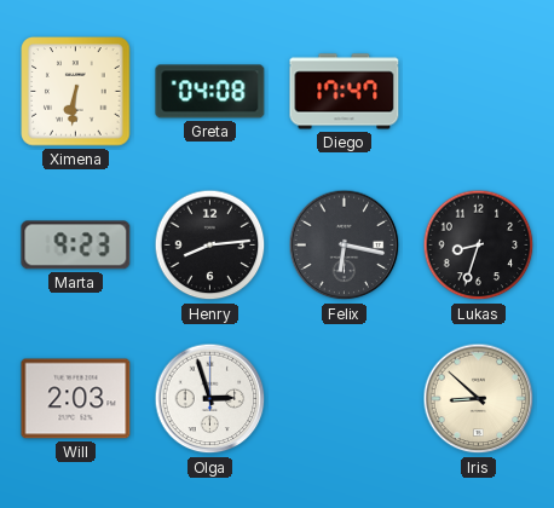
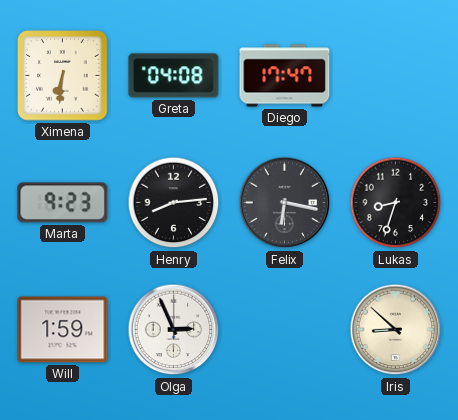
Will: 2:03 -> 1:59 (63, 330)
Olga: 2:57 -> 2:56 (174, 330)
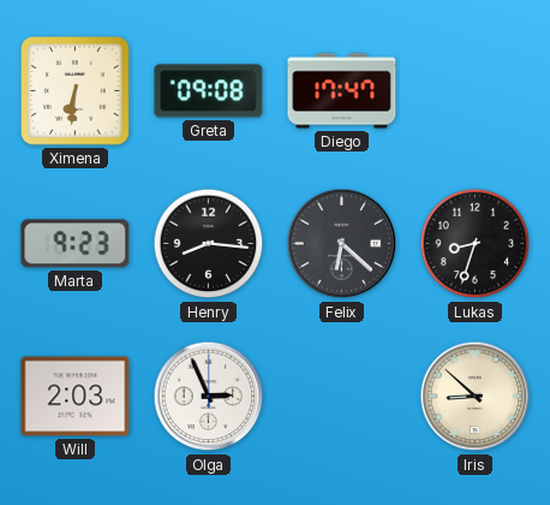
Greta: 04:08 -> 09:08 (209, 91)
Henry: 8:14 -> 8:16 (209, 244)
Felix: 6:17 -> 6:22 (342, 244)
Will: 1:59 -> 2:03 (76, 397)
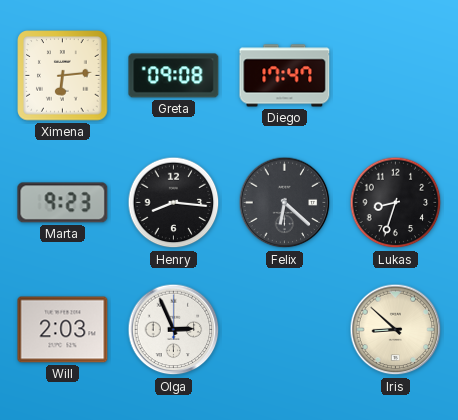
Ximena: 6:31 -> 6:14 (63, 76)
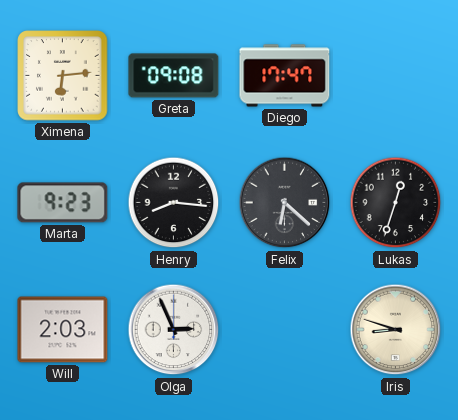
Lukas: 8:33 -> 12:33 (396, 203)
Iris: 8:52 -> 8:48 (396, 330)
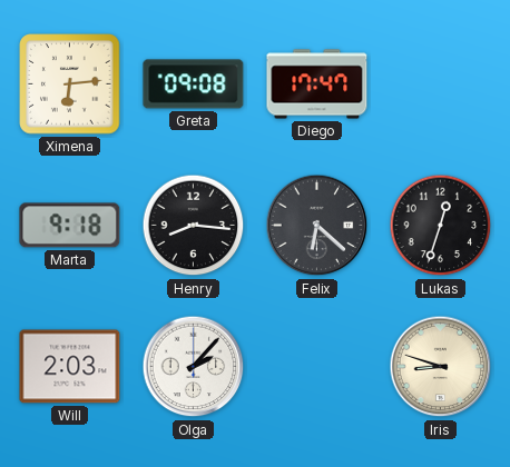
Marta: 9:23 -> 9:18 (70, 226)
Olga: 2:56 -> 2:07 (194, 367)
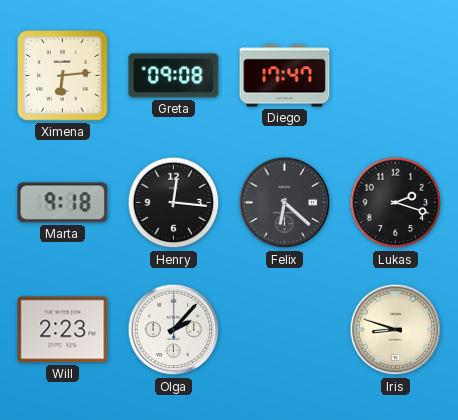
Henry: 8:16 -> 12:16 (174, 203)
Lukas: 12:33 -> 2:18 (396, 203)
Will: 2:03 -> 2:23 (63, 330)
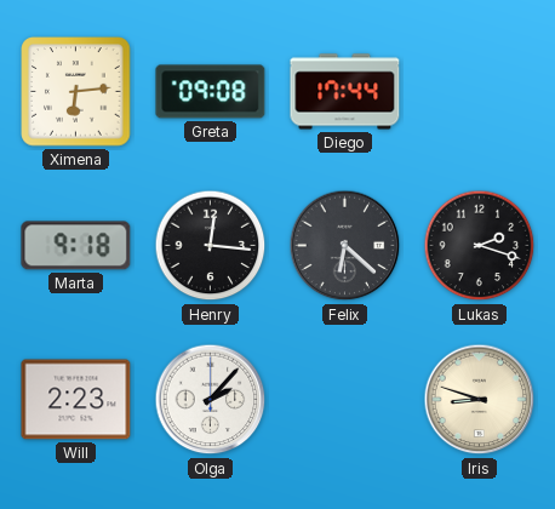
Diego: 17:47 -> 17:44 (345, 92)
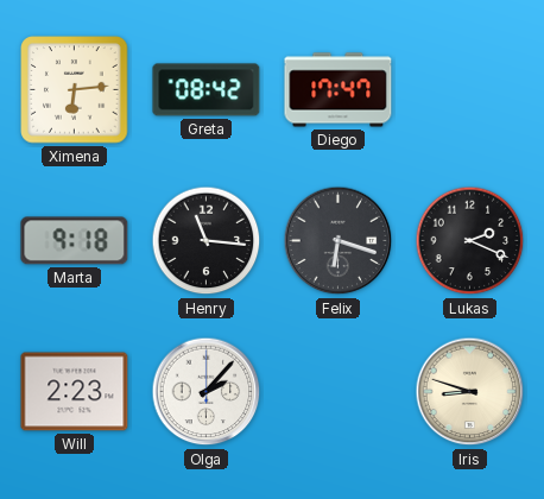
Greta: 09:08 -> 08:42 (207, 90)
Diego: 17:44 -> 17:47 (339, 90)
Henry: 12:16 -> 11:16 (207, 241)
Felix: 6:22 -> 6:18 (339, 241)
Lukas: 2:18 -> 2:19 (470, 241)
